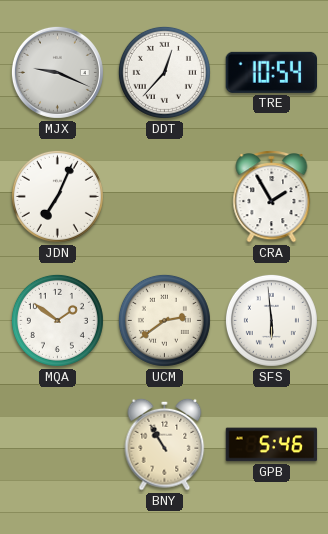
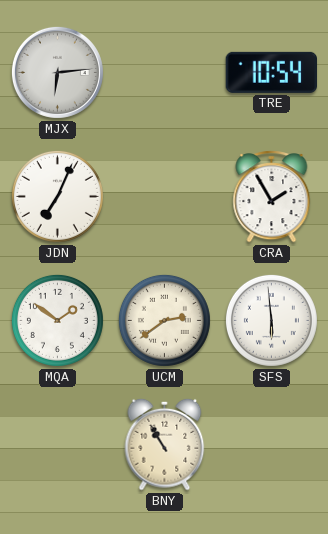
MJX: 9:19 -> 6:14 (57, 72)
DDT: 12:37 -> none (164, 72)
GPB: 5:46 -> none (272, 445)
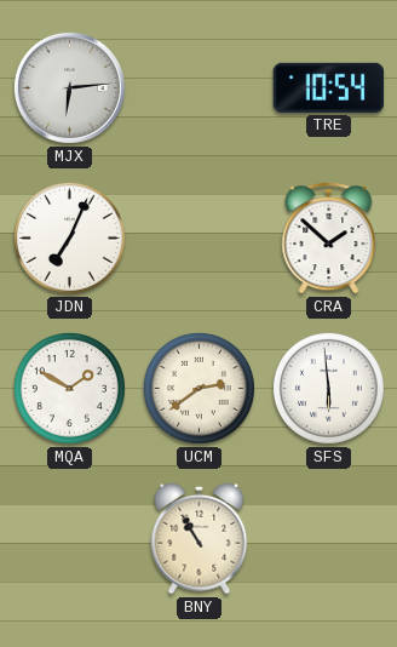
CRA: 1:55 -> 1:52 (329, 239)
MQA: 1:51 -> 1:50 (69, 388)
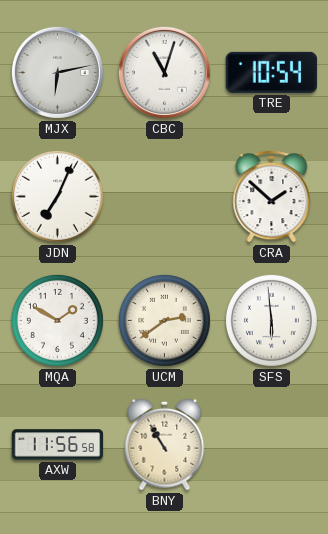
MJX: 6:14 -> 6:13 (57, 72)
CBC: none -> 11:03 (164, 72)
AXW: none -> 11:56 (58, 445)
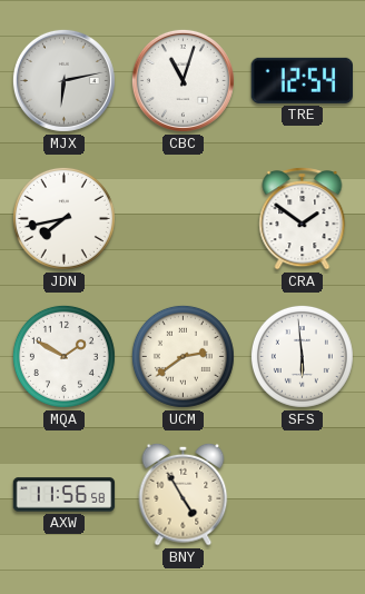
TRE: 10:54 -> 12:54 (302, 80)
JDN: 7:04 -> 7:43 (63, 218)
CRA: 1:52 -> 1:51 (303, 219)
BNY: 10:55 -> 4:55 (184, 494)
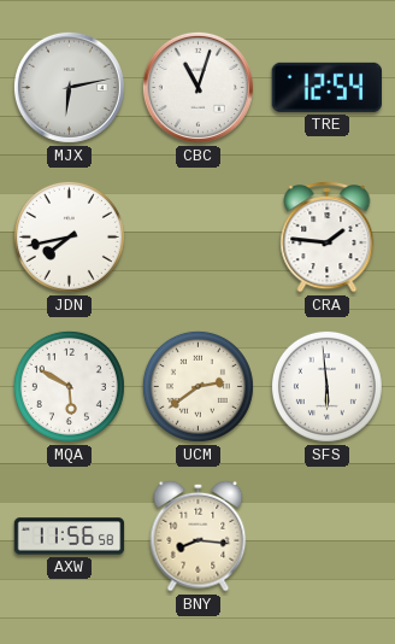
CRA: 1:51 -> 1:46 (328, 238)
MQA: 1:50 -> 5:50 (69, 386)
BNY: 4:55 -> 8:16 (199, 535)
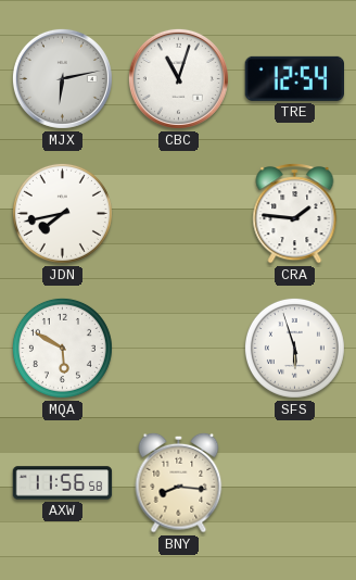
UCM: 2:39 -> none (197, 386)
SFS: 5:59 -> 5:57 (294, 348)
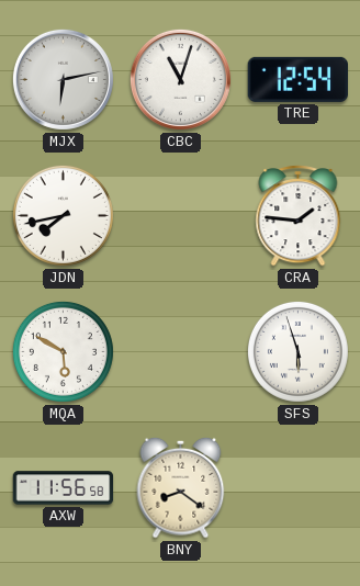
BNY: 8:16 -> 8:21 (181, 487)
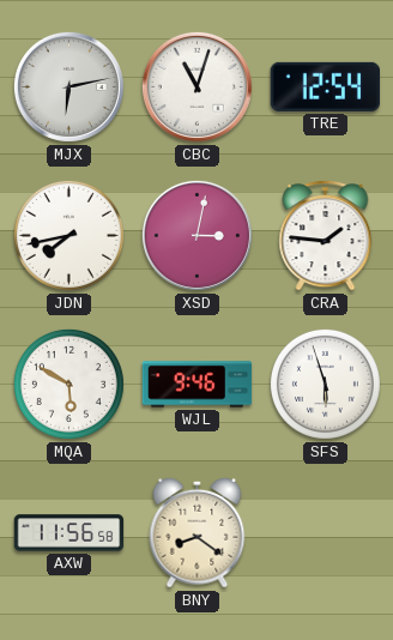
XSD: none -> 3:02 (196, 235)
WJL: none -> 9:46 (198, 385)
